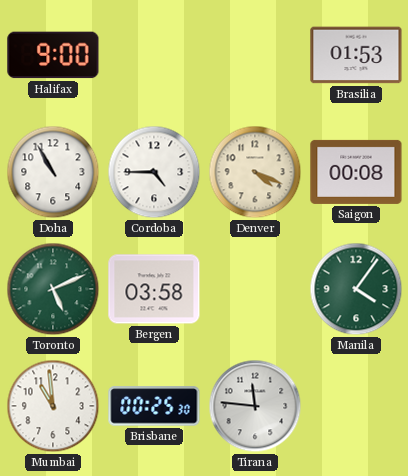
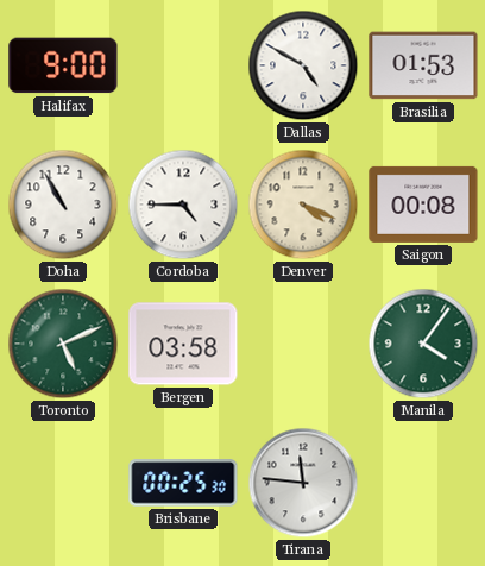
Dallas: none -> 4:50 (303, 65)
Mumbai: 10:59 -> none (53, 406)
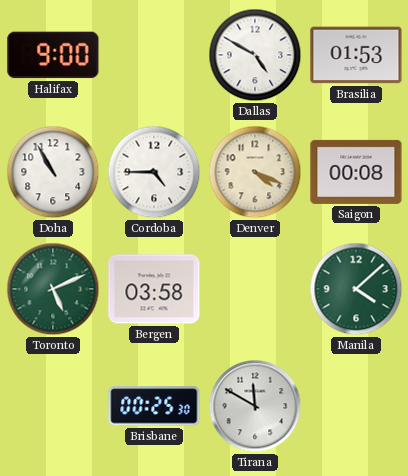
Manila: 4:06 -> 4:08 (356, 289)
Tirana: 11:46 -> 11:50 (255, 406)
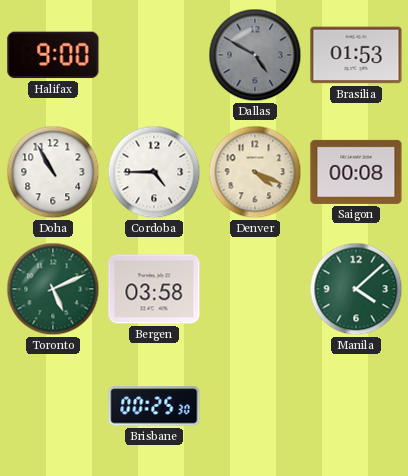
Dallas dial: white -> grey (255, 55)
Tirana: 11:50 -> none (255, 406)
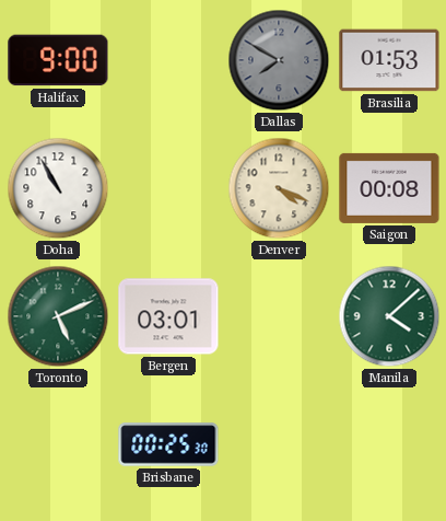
Dallas: 4:50 -> 7:50 (279, 60)
Cordoba: 4:45 -> none (154, 172)
Bergen: 03:58 -> 03:01 (168, 316)
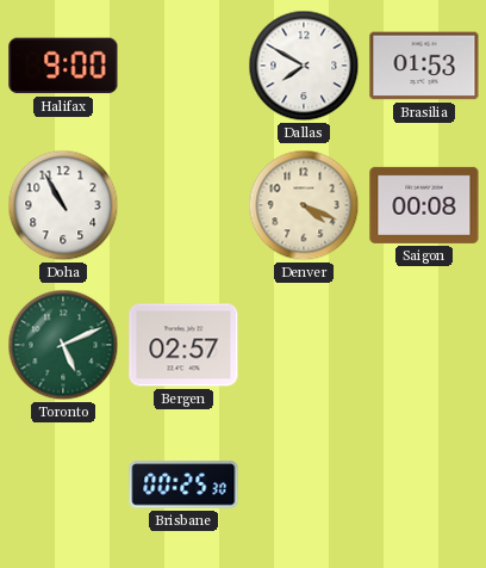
Dallas dial: grey -> white (304, 66)
Bergen: 03:01 -> 02:57 (183, 345)
Manila: 4:08 -> none (389, 316)
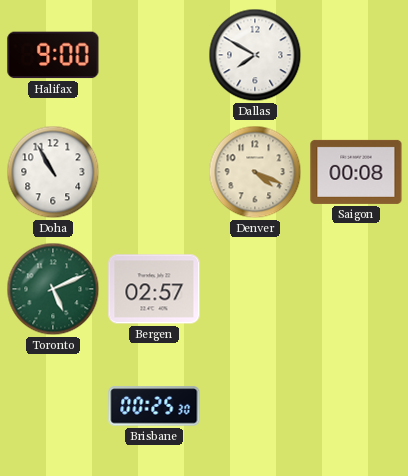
Brasilia: 01:53 -> none (424, 66)
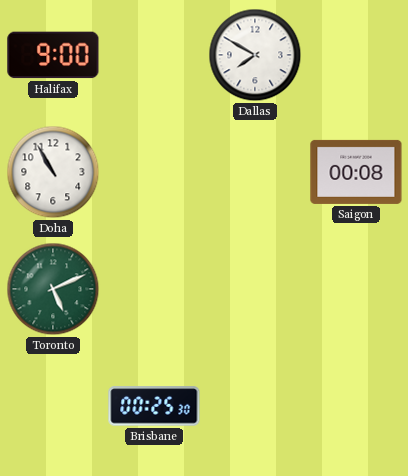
Denver: 4:19 -> none (255, 172)
Bergen: 02:57 -> none (154, 289)
